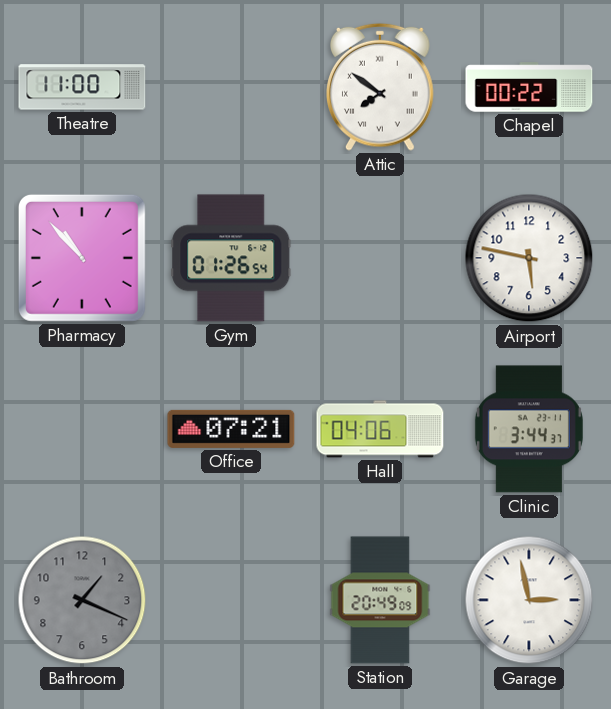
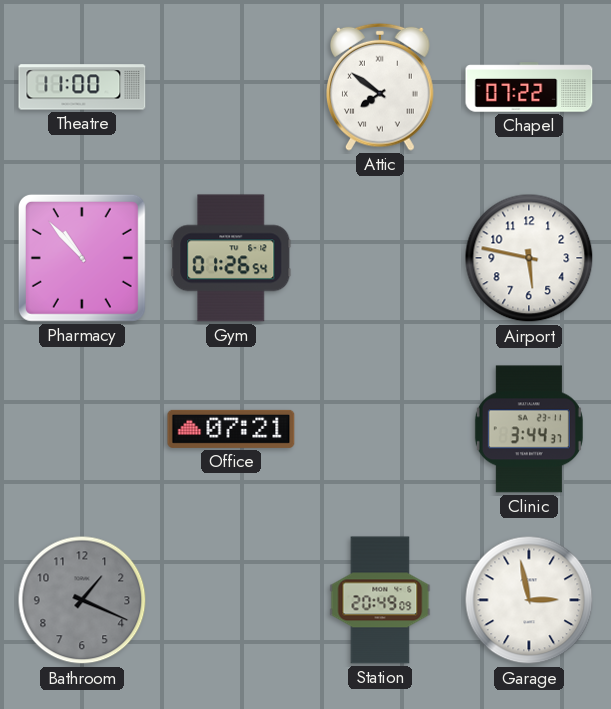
Chapel: 00:22 -> 07:22 (529, 87)
Hall: 04:06 -> none (380, 429)
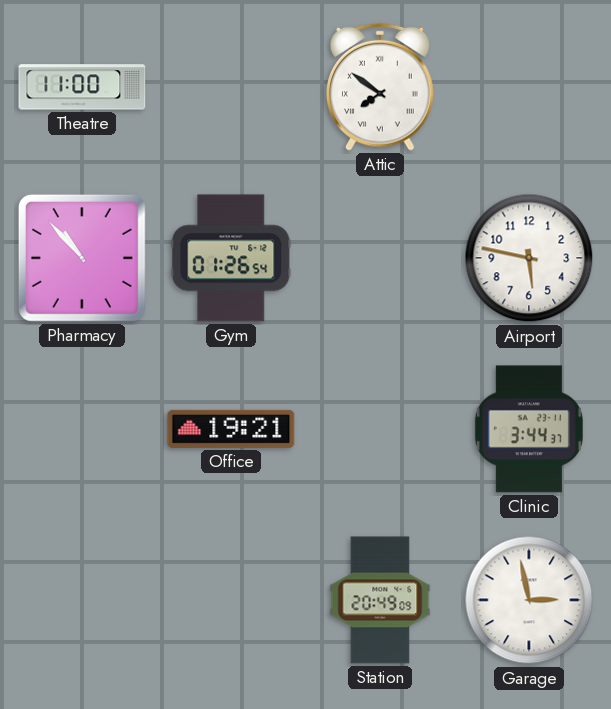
Chapel: 07:22 -> none (529, 87)
Office: 07:21 -> 19:21 (231, 429)
Bathroom: 1:19 -> none (82, 600)
